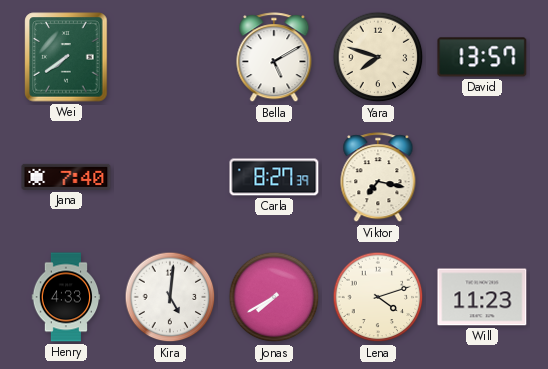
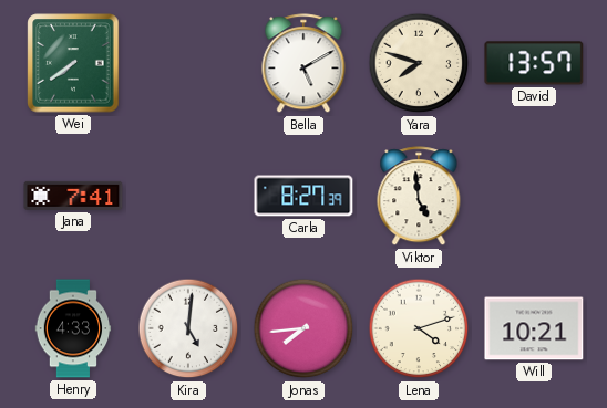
Jana: 7:40 -> 7:41 (73, 196)
Viktor: 7:17 -> 4:59 (419, 197)
Jonas: 7:40 -> 7:44 (303, 328)
Will: 11:23 -> 10:21 (534, 328)
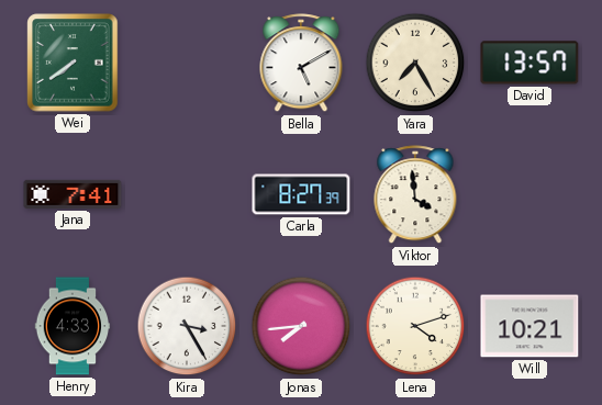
Yara: 7:48 -> 7:25 (415, 63)
Viktor: 4:59 -> 3:59 (415, 195)
Kira: 5:01 -> 3:25 (187, 326)
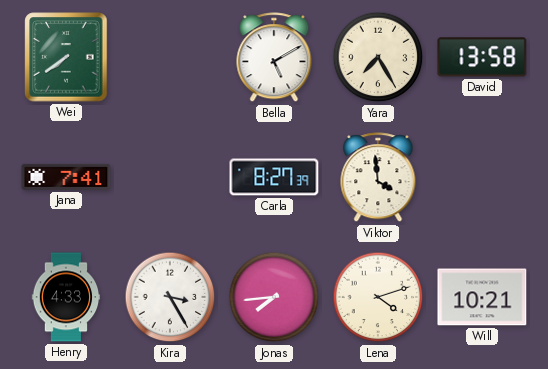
David: 13:57 -> 13:58 (482, 57)
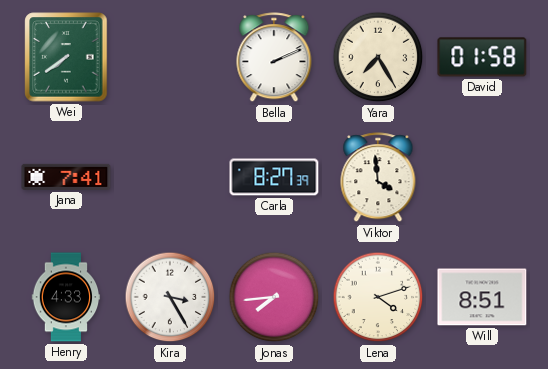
Bella: 5:10 -> 2:11 (274, 58)
David: 13:58 -> 01:58 (482, 57)
Will: 10:21 -> 8:51 (482, 297)
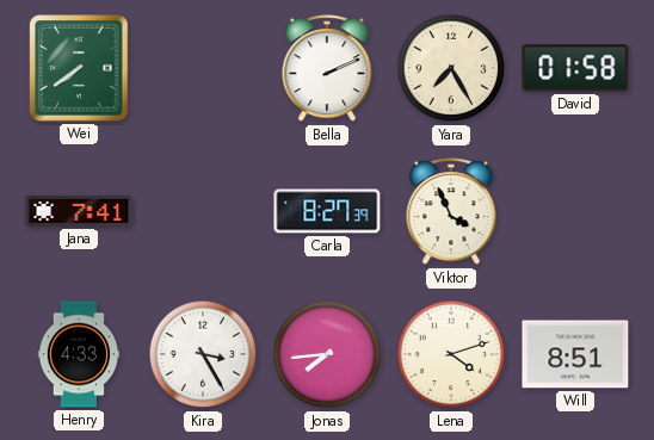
Viktor: 3:59 -> 3:56 (451, 212)
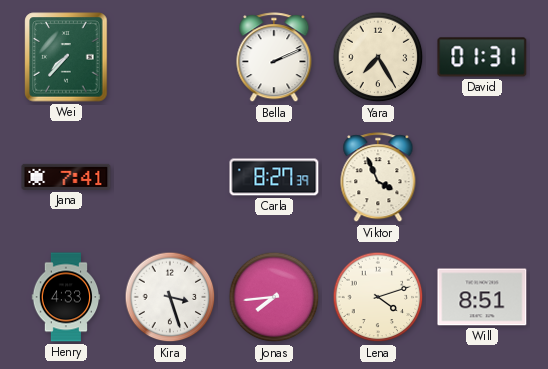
Wei: 7:39 -> 7:37 (66, 57)
David: 01:58 -> 01:31 (482, 57)
Kira: 3:25 -> 3:27 (170, 297)
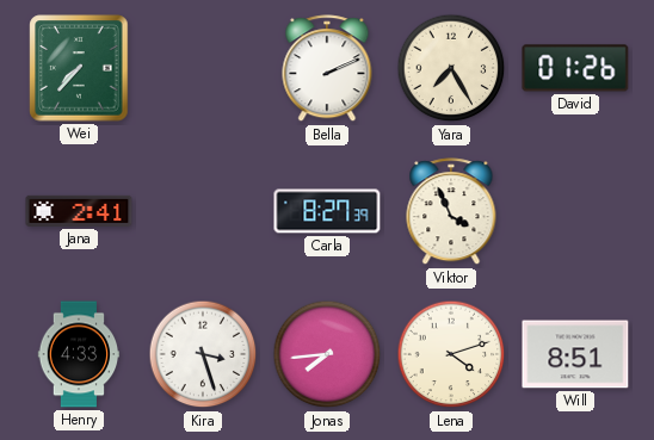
David: 01:31 -> 01:26 (575, 68)
Jana: 7:41 -> 2:41 (79, 211)
